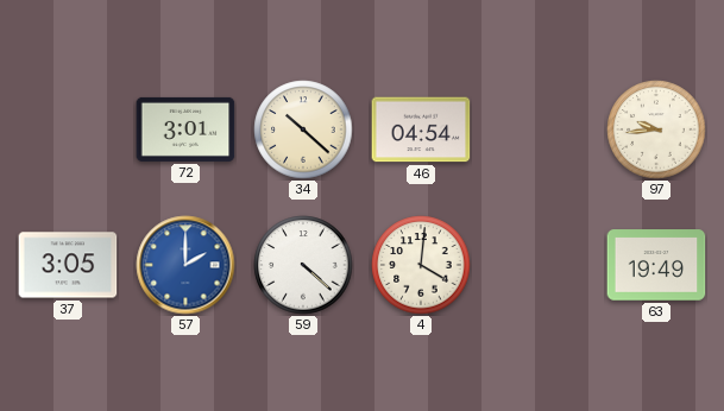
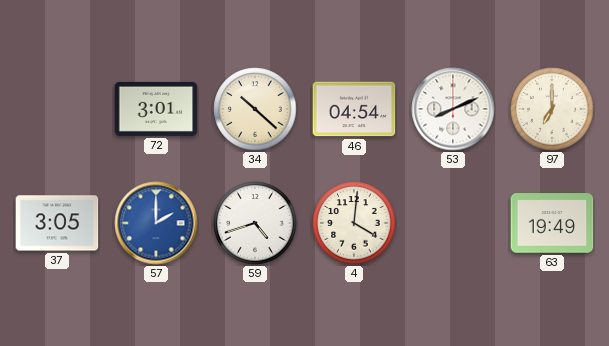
53: none -> 8:11 (453, 109)
97: 9:44 -> 7:00 (552, 109)
59: 4:22 -> 4:42 (255, 223)
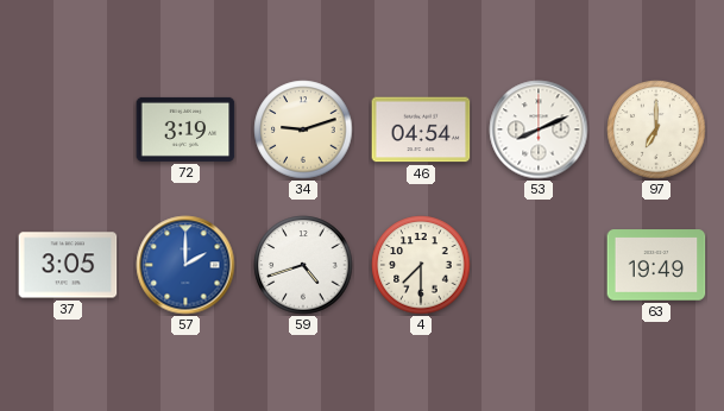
72: 3:01 -> 3:19 (185, 129)
34: 10:22 -> 9:12 (303, 129)
4: 4:01 -> 7:30 (421, 265)
